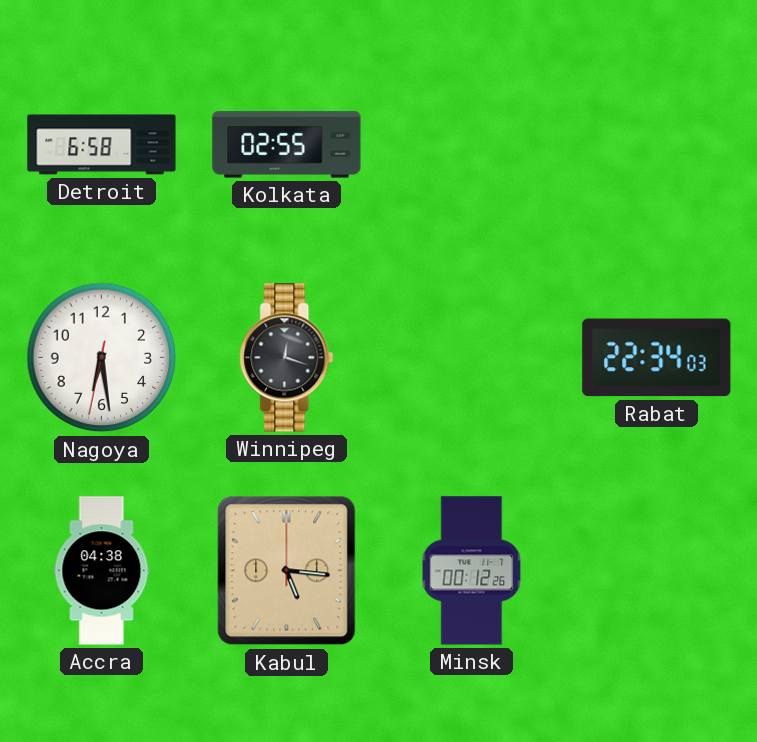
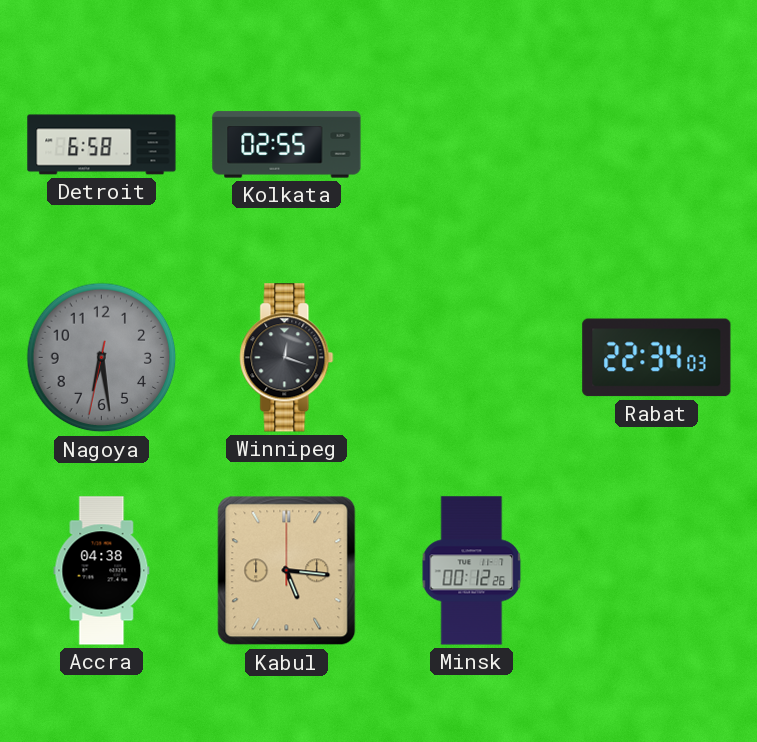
Nagoya dial: white -> grey (102, 358)
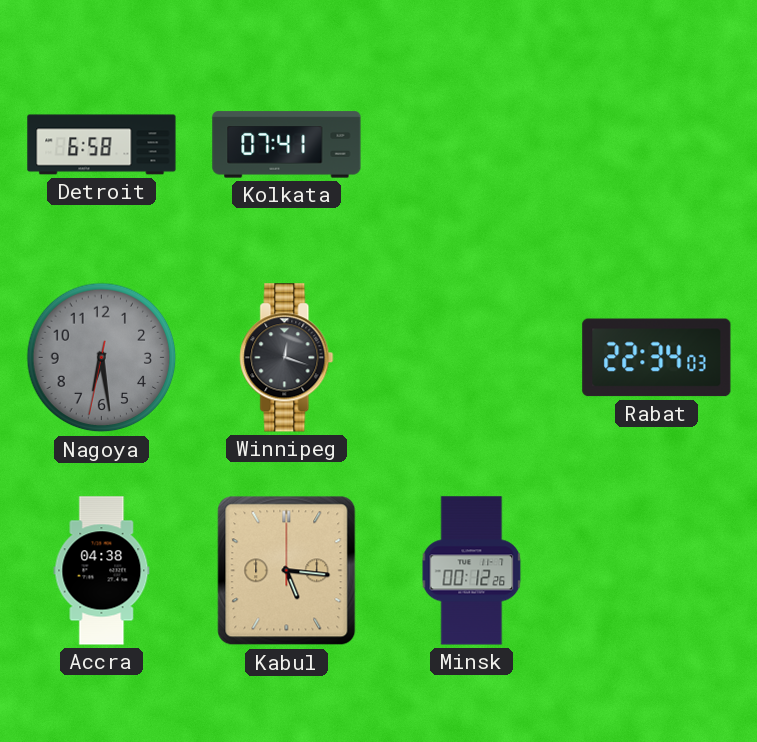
Kolkata: 02:55 -> 07:41 (287, 145)
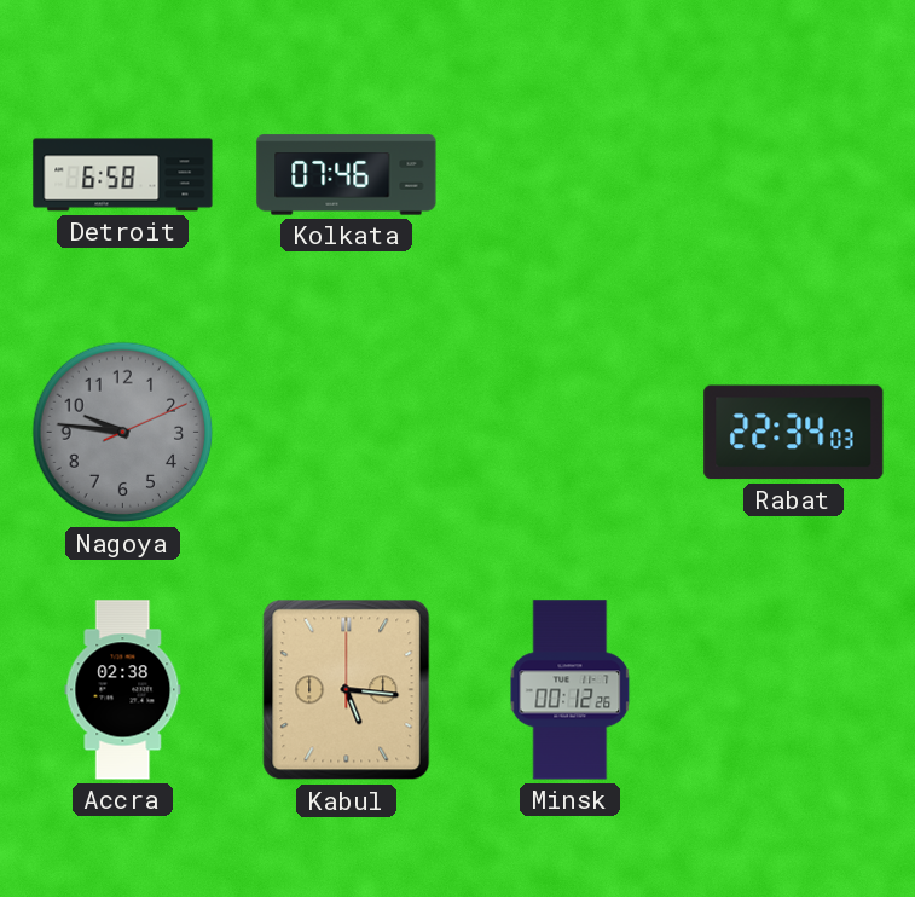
Kolkata: 07:41 -> 07:46 (347, 175)
Nagoya: 6:28 -> 9:46 (123, 433)
Winnipeg: 12:18 -> none (287, 358)
Accra: 04:38 -> 02:38 (123, 690)
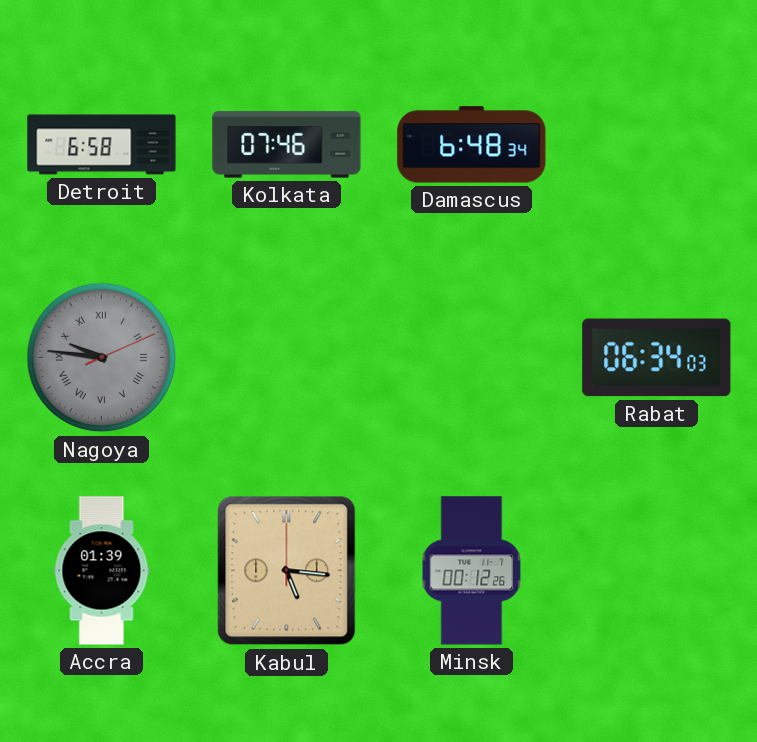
Damascus: none -> 6:48 (472, 145)
Nagoya numerals: Arabic -> Roman (102, 358)
Rabat: 22:34 -> 06:34 (657, 358)
Accra: 02:38 -> 01:39 (102, 571)
